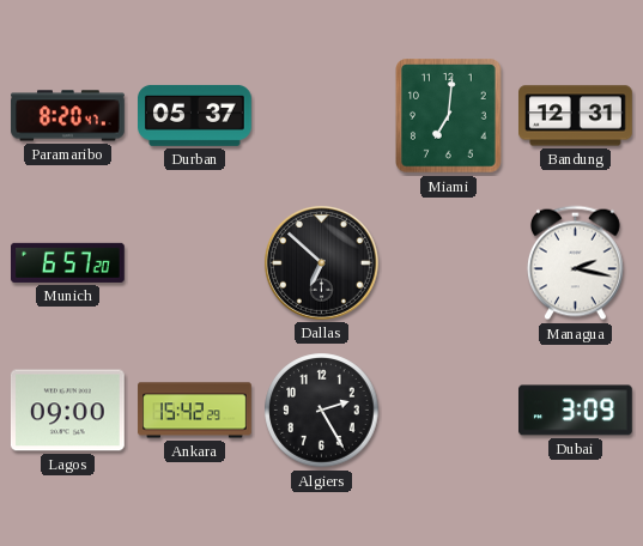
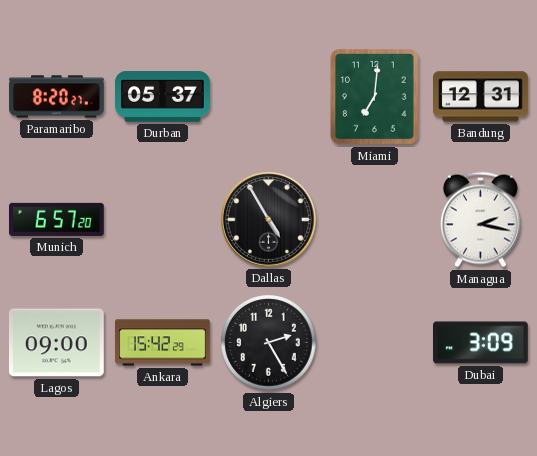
Paramaribo: 8:20:47 -> 8:20:27 (57, 97)
Dallas: 6:52 -> 4:55 (268, 219)
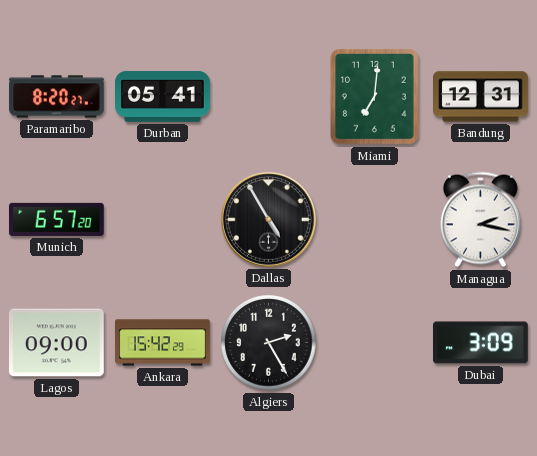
Durban: 05:37 -> 05:41 (163, 96)
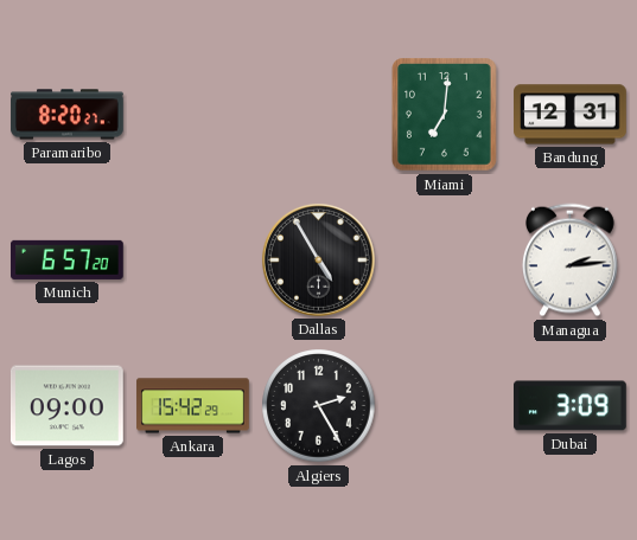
Durban: 05:41 -> none (163, 96)
Managua: 2:17 -> 2:14 (569, 261)
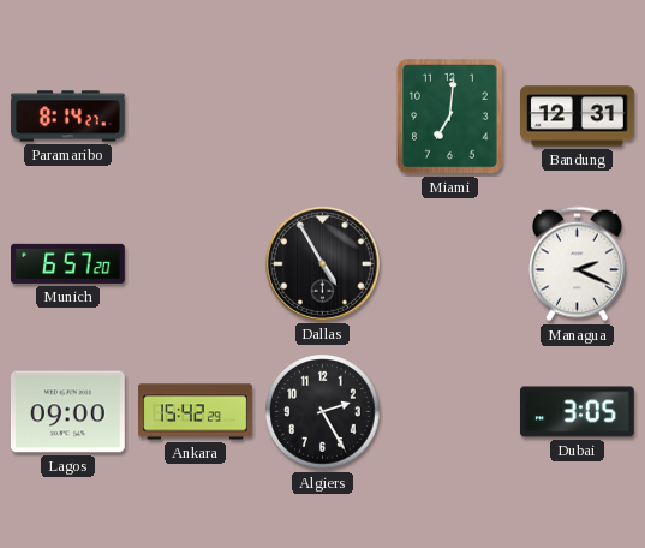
Paramaribo: 8:20 -> 8:14 (68, 117)
Managua: 2:14 -> 2:19 (577, 264)
Dubai: 3:09 -> 3:05 (578, 412)
